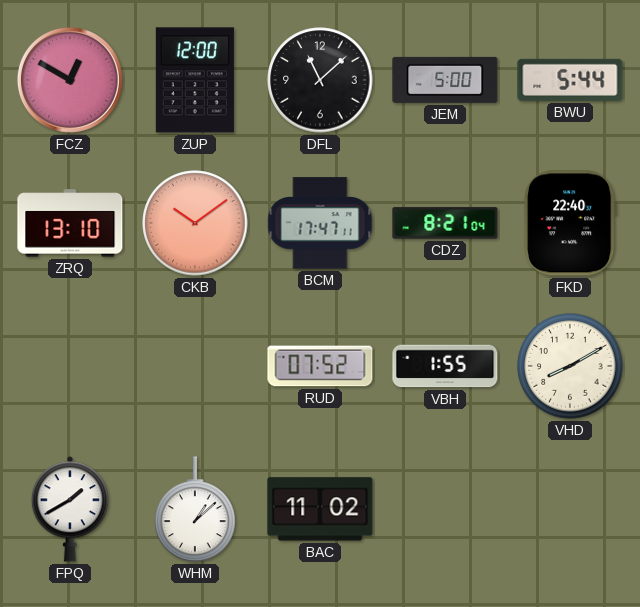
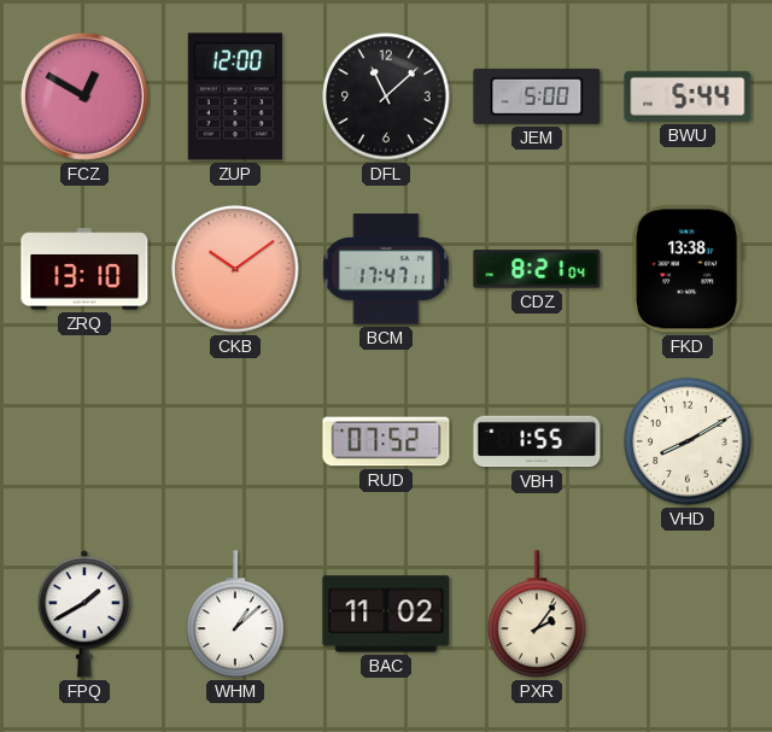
FKD: 22:40 -> 13:38 (688, 269)
PXR: none -> 2:06 (537, 614)
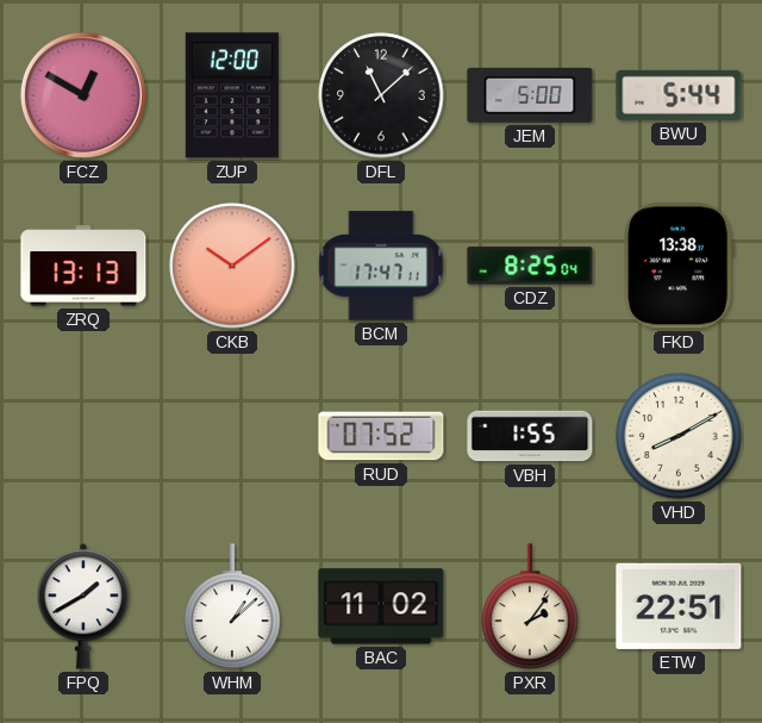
ZRQ: 13:10 -> 13:13 (83, 266)
CDZ: 8:21 -> 8:25 (530, 266)
ETW: none -> 22:51 (679, 606)
